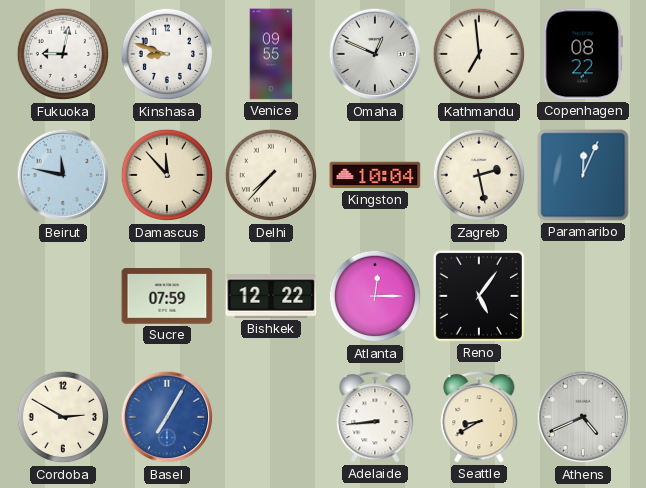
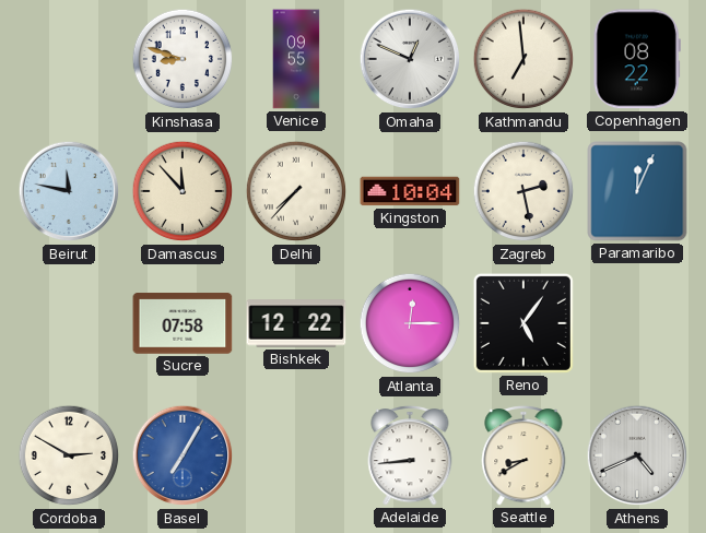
Fukuoka: 9:02 -> none (63, 54)
Sucre: 07:59 -> 07:58 (183, 323)
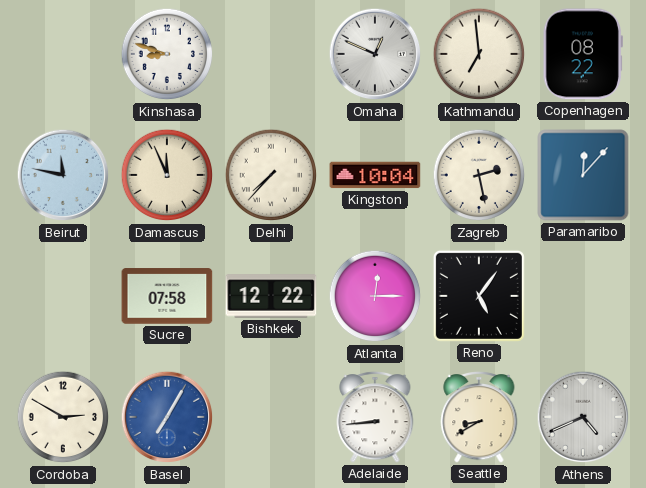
Venice: 09:55 -> none (296, 59)
Damascus: 11:53 -> 11:56 (167, 175)
Paramaribo: 12:04 -> 12:07 (583, 175)
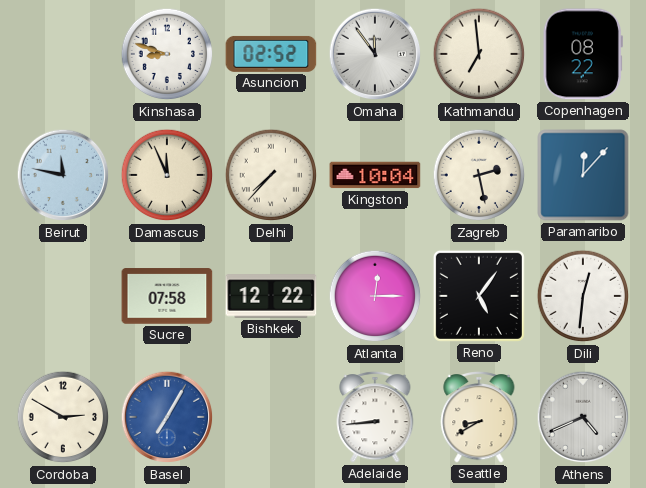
Asuncion: none -> 02:52 (271, 54)
Omaha: 12:49 -> 11:54 (375, 54)
Dili: none -> 12:31 (583, 296)
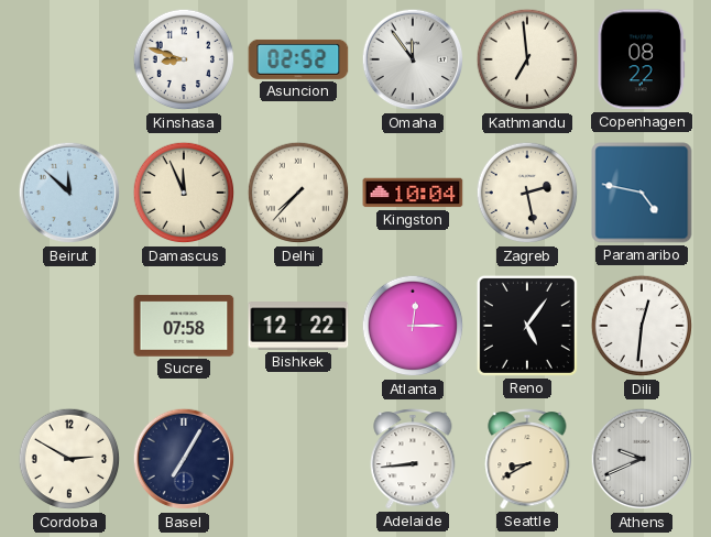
Beirut: 11:47 -> 11:52 (69, 193)
Paramaribo: 12:07 -> 4:47 (642, 193)
Basel dial: blue -> navy (184, 459)
Athens: 4:41 -> 9:41 (642, 459)
